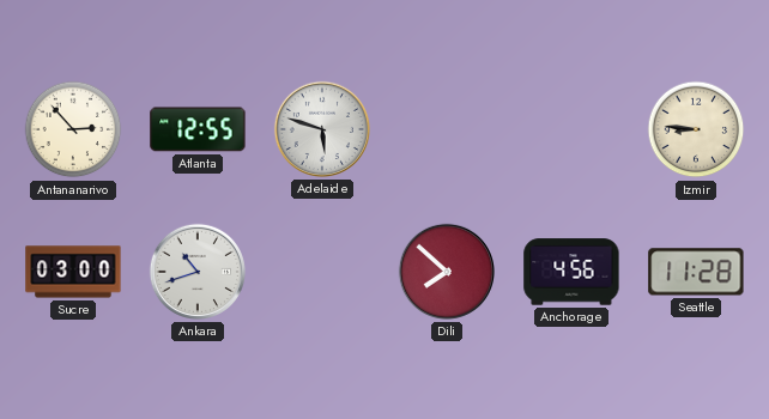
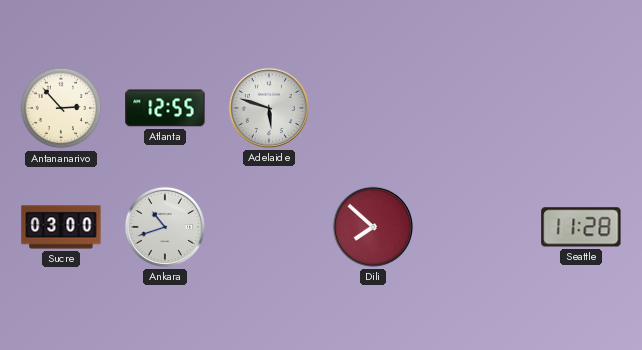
Izmir: 8:46 -> none (696, 129)
Anchorage: 4:56 -> none (571, 272)
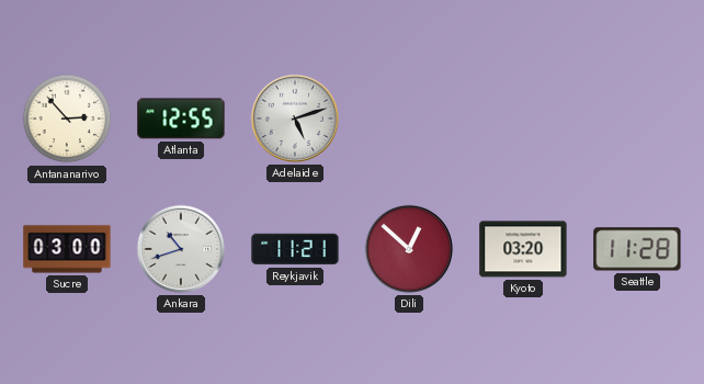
Adelaide: 5:48 -> 5:12 (295, 118)
Reykjavik: none -> 11:21 (295, 249)
Dili: 7:52 -> 12:52 (409, 249)
Kyoto: none -> 03:20 (523, 249)
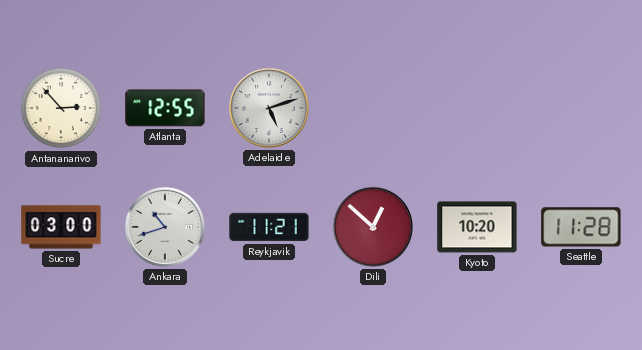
Kyoto: 03:20 -> 10:20 (477, 227)
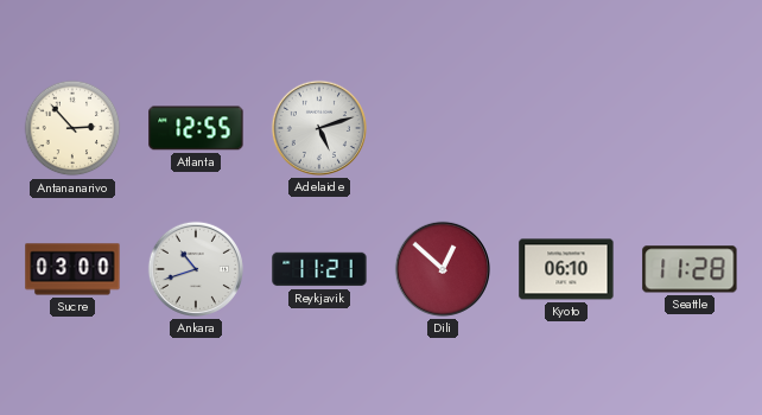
Kyoto: 10:20 -> 06:10 (566, 269)
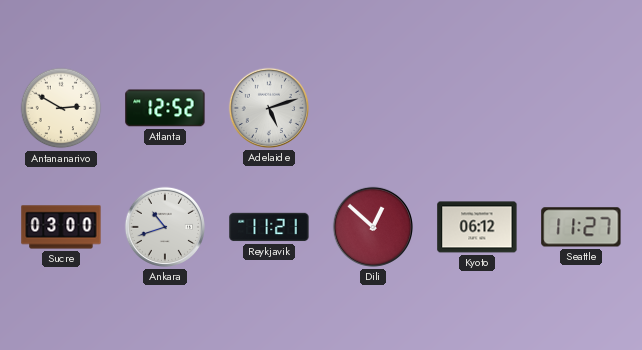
Antananarivo: 2:53 -> 2:50 (61, 108)
Atlanta: 12:55 -> 12:52 (165, 108)
Kyoto: 06:10 -> 06:12 (477, 227)
Seattle: 11:28 -> 11:27 (581, 227)
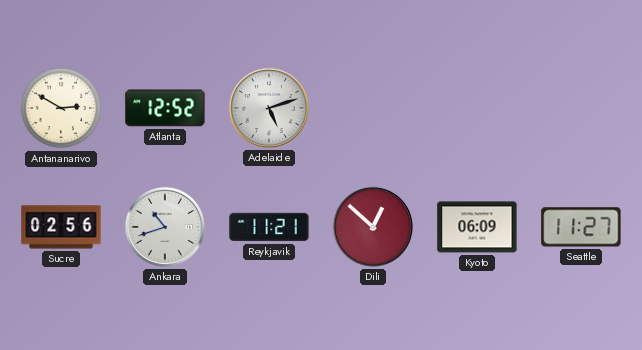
Sucre: 03:00 -> 02:56 (61, 227)
Kyoto: 06:12 -> 06:09 (477, 227)
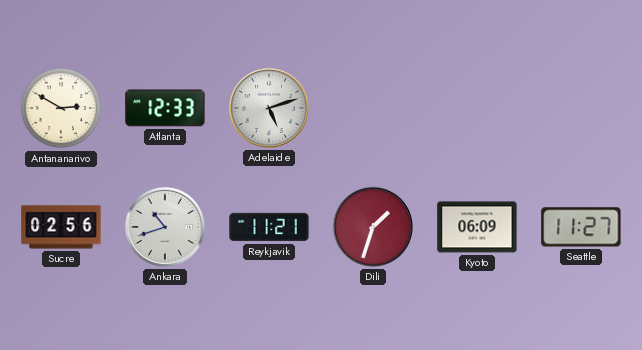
Atlanta: 12:52 -> 12:33 (165, 108)
Dili: 12:52 -> 1:33 (373, 227)
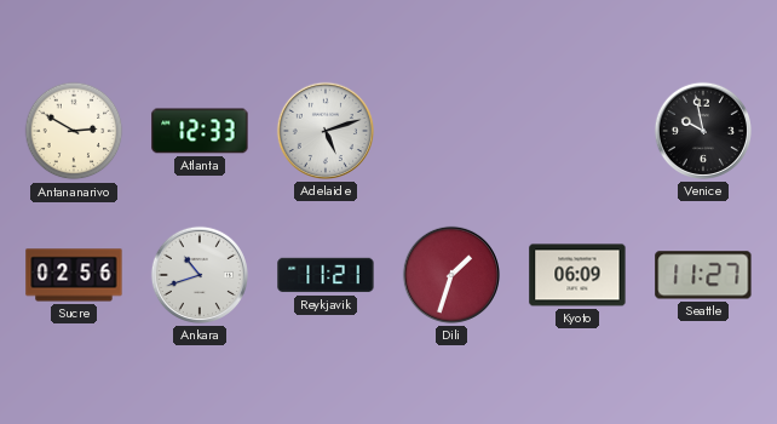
Venice: none -> 9:58 (703, 131)
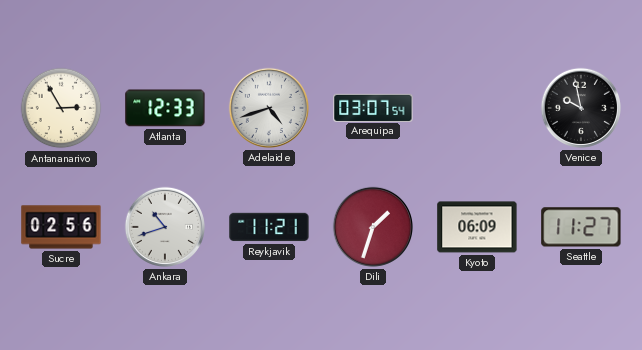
Antananarivo: 2:50 -> 2:55 (61, 108)
Adelaide: 5:12 -> 4:42 (269, 108)
Arequipa: none -> 03:07 (373, 107)
